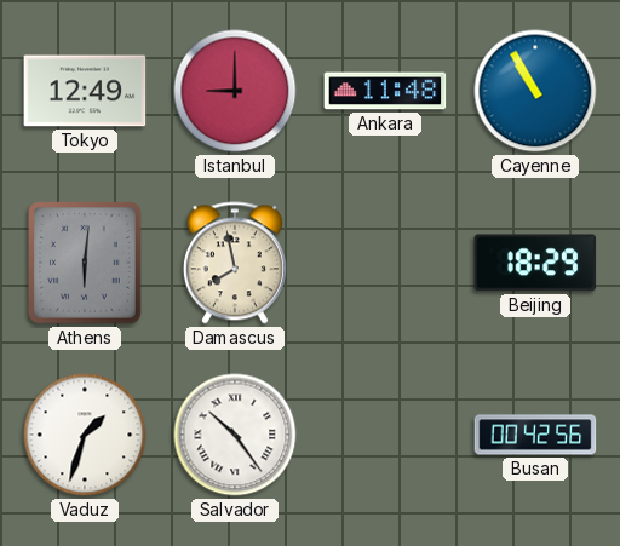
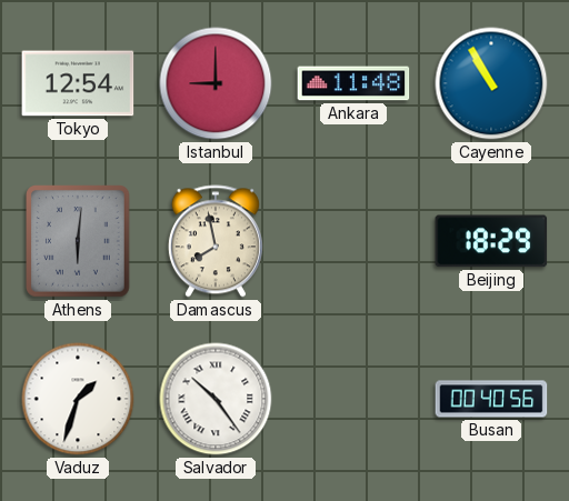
Tokyo: 12:49 -> 12:54 (78, 83)
Busan: 00:42 -> 00:40 (491, 399)
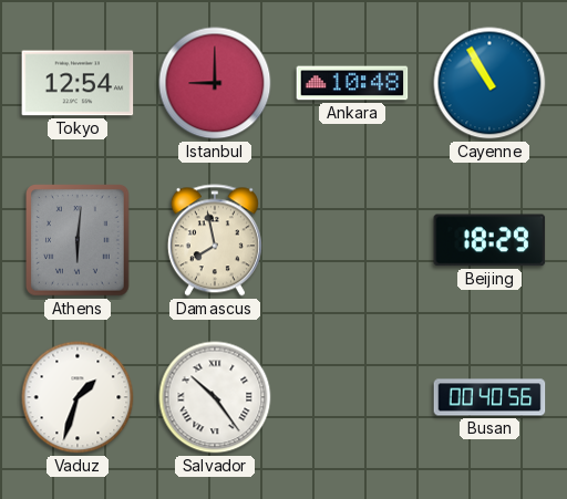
Ankara: 11:48 -> 10:48 (352, 83)
